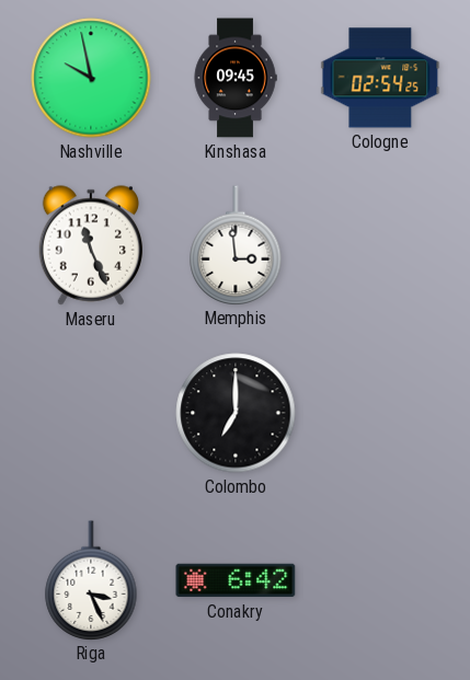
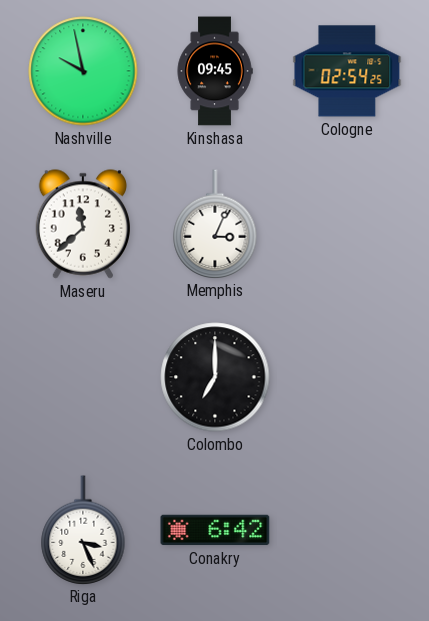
Maseru: 11:26 -> 11:38 (82, 224)
Memphis: 2:59 -> 3:04 (215, 224)
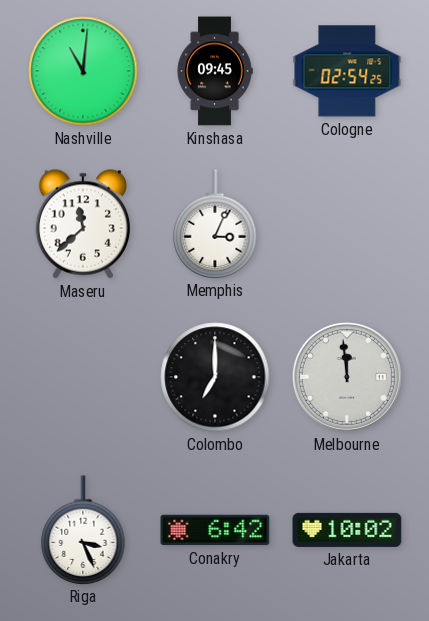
Nashville: 9:58 -> 11:01 (83, 71)
Melbourne: none -> 11:59 (347, 377)
Jakarta: none -> 10:02 (347, 530)
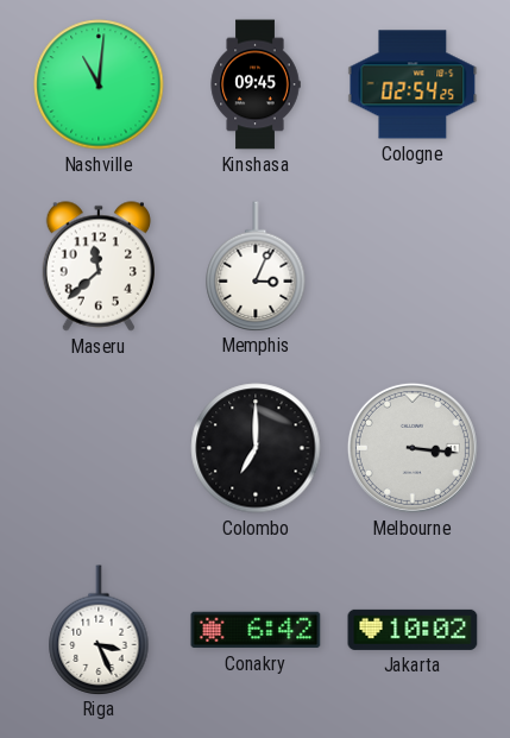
Melbourne: 11:59 -> 3:16 (413, 448)
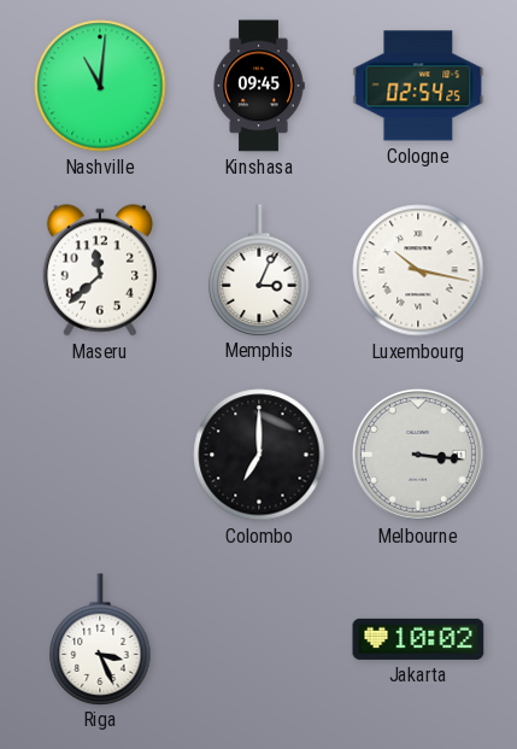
Luxembourg: none -> 10:17 (418, 270)
Conakry: 6:42 -> none (256, 630)
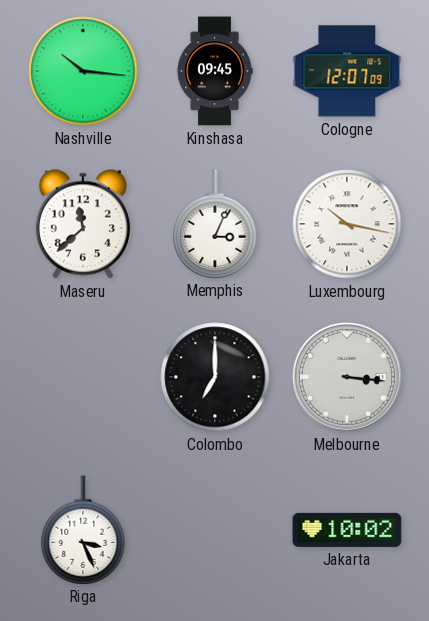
Nashville: 11:01 -> 10:16 (83, 71)
Cologne: 02:54 -> 12:07 (347, 71)
